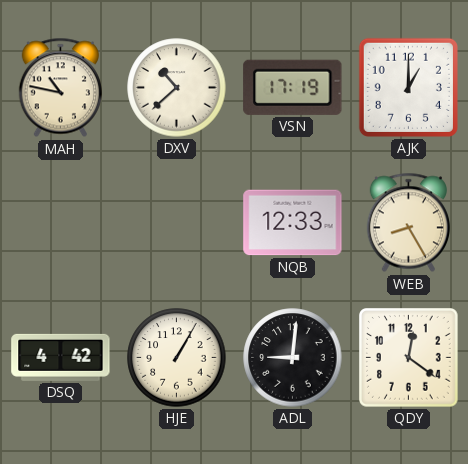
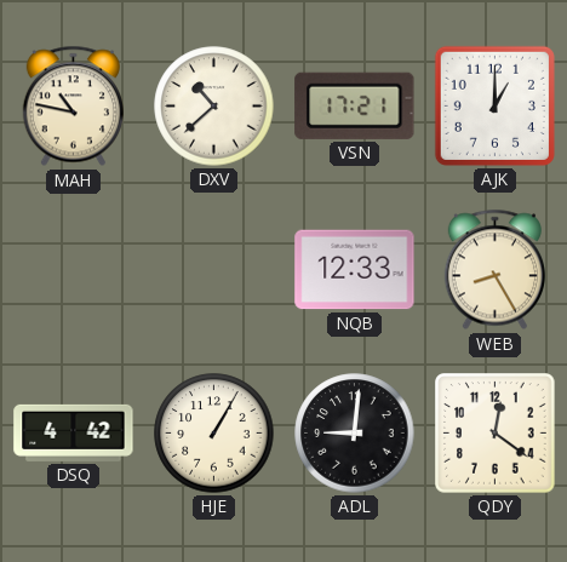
VSN: 17:19 -> 17:21 (355, 105)
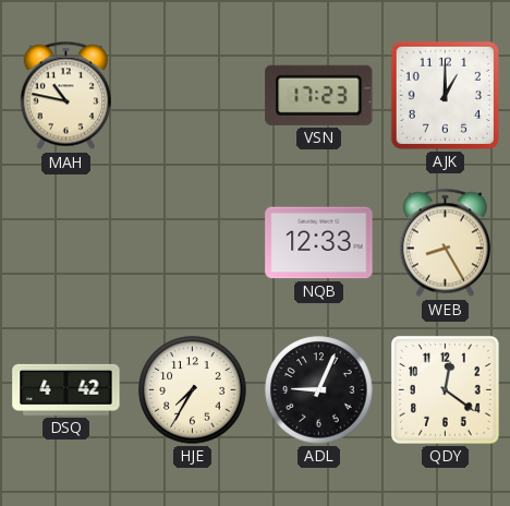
DXV: 10:38 -> none (214, 107)
VSN: 17:21 -> 17:23 (319, 95)
HJE: 1:05 -> 7:35 (193, 390)
ADL: 9:01 -> 9:04 (319, 390)
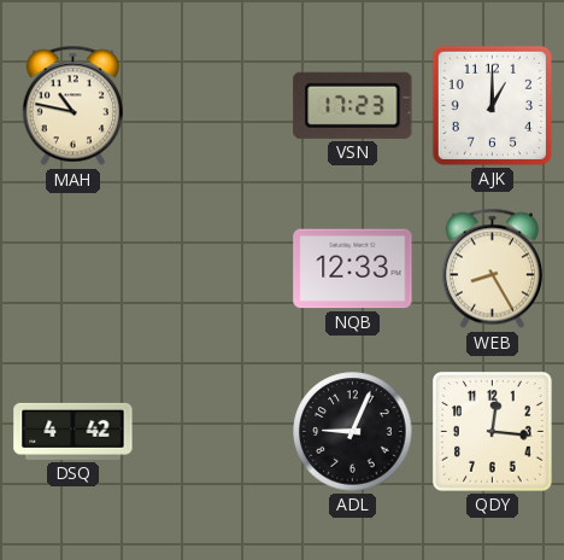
HJE: 7:35 -> none (193, 390)
QDY: 12:21 -> 12:16 (493, 432)
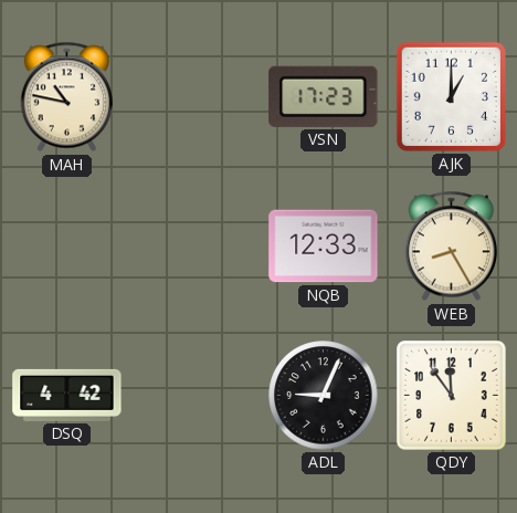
QDY: 12:16 -> 11:54 (452, 396)
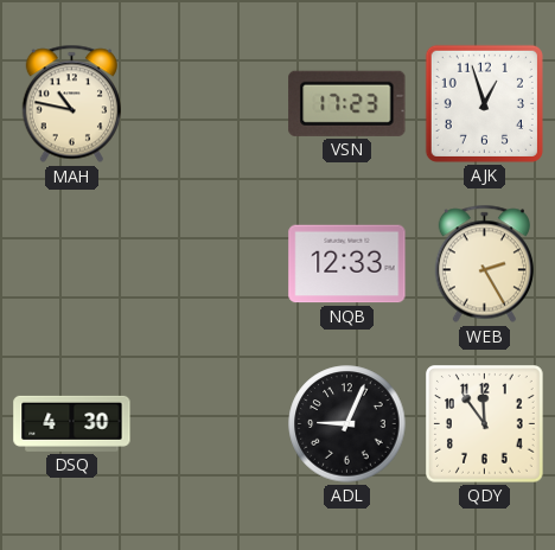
AJK: 1:00 -> 12:57 (484, 103)
WEB: 8:25 -> 2:25 (484, 264)
DSQ: 4:42 -> 4:30 (72, 423)
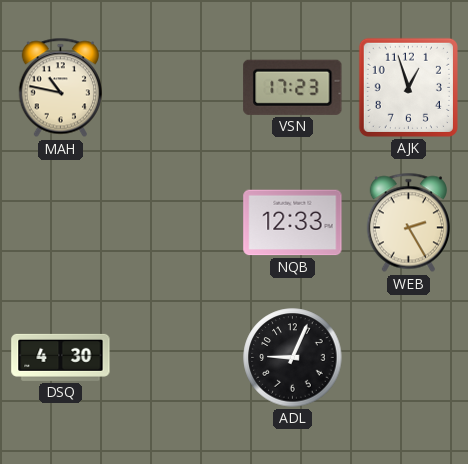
QDY: 11:54 -> none (485, 424)
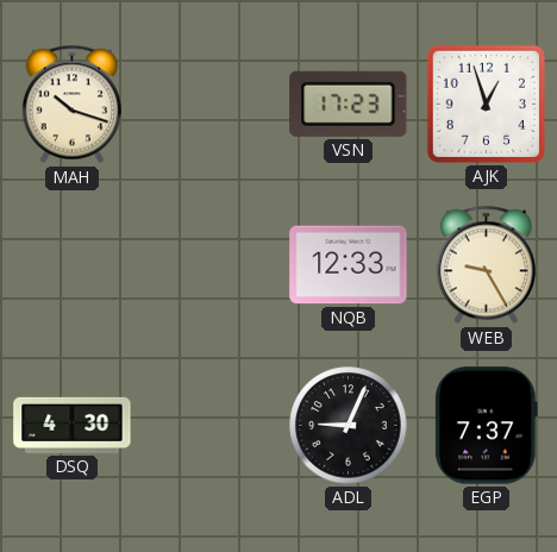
MAH: 10:47 -> 10:18 (71, 105)
WEB: 2:25 -> 9:25 (486, 265)
EGP: none -> 7:37 (486, 426)
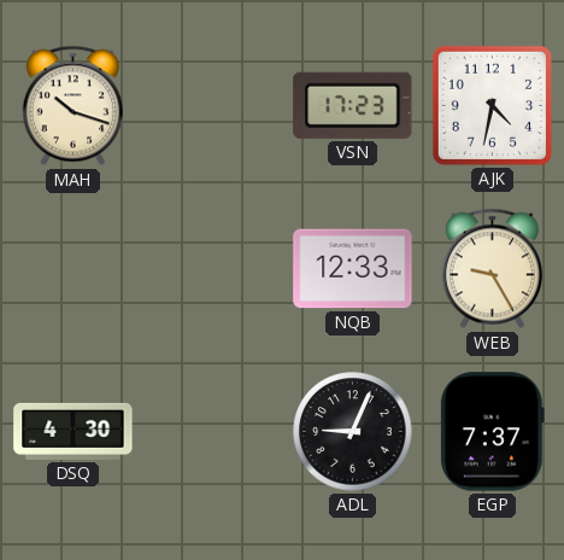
AJK: 12:57 -> 4:32 (492, 105)
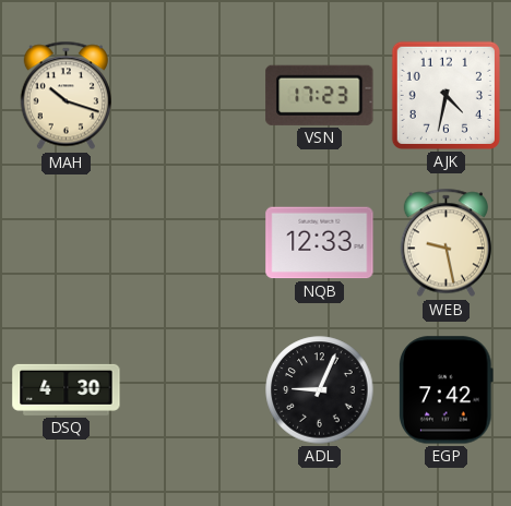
WEB: 9:25 -> 9:28 (445, 243)
EGP: 7:37 -> 7:42 (445, 390)
